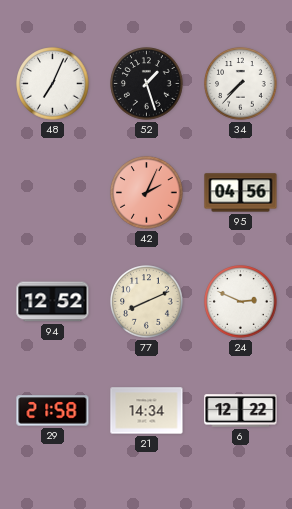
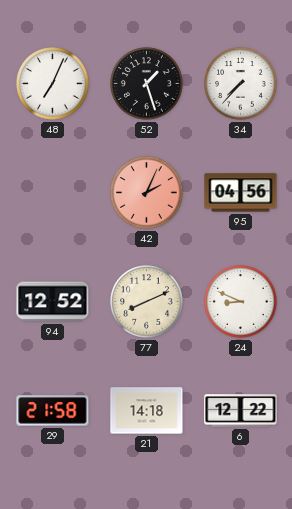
24: 2:49 -> 8:49 (241, 302)
21: 14:34 -> 14:18 (147, 411)
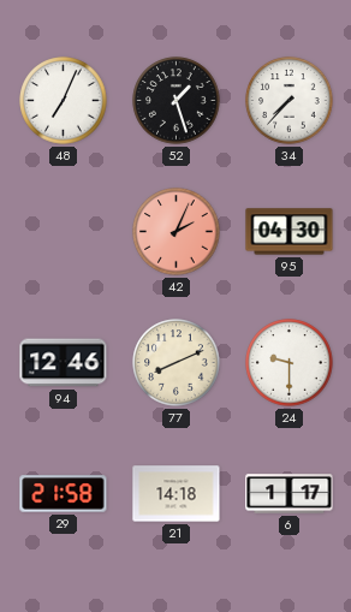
95: 04:56 -> 04:30 (290, 232)
94: 12:52 -> 12:46 (64, 363)
24: 8:49 -> 9:30 (290, 363)
6: 12:22 -> 1:17 (290, 494)
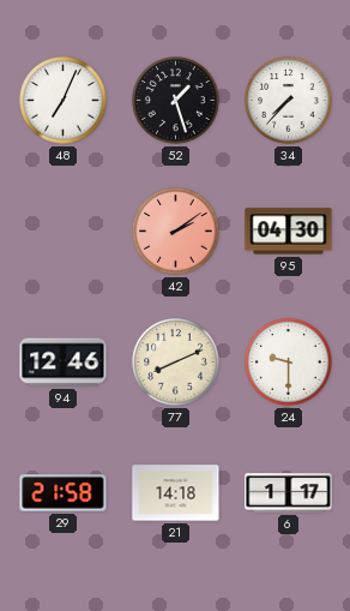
42: 2:04 -> 2:09 (176, 232)
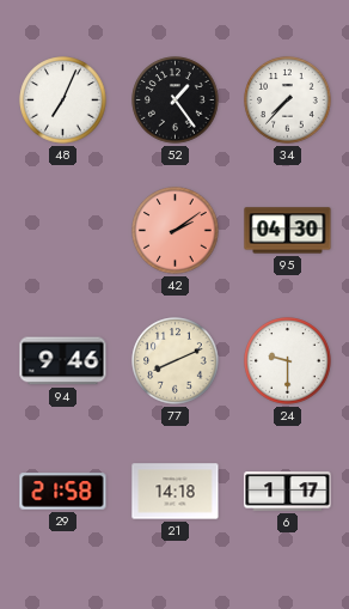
52: 1:27 -> 1:24 (176, 101)
94: 12:46 -> 9:46 (63, 361)
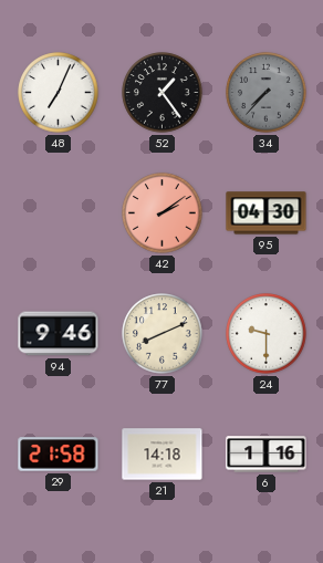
34 dial: white -> grey (267, 93)
6: 1:17 -> 1:16 (267, 455)
